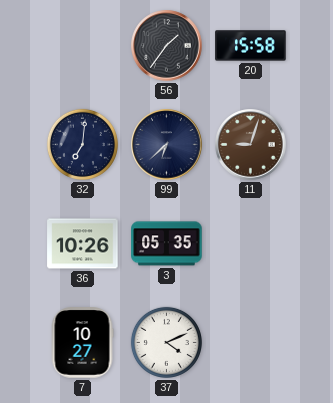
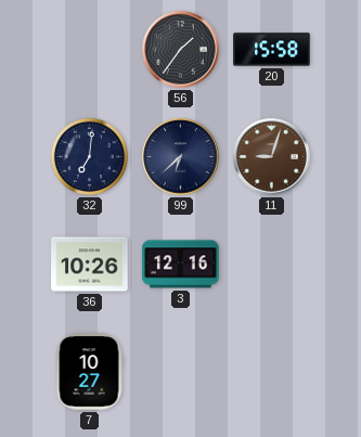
3: 05:35 -> 12:16 (181, 265)
37: 4:11 -> none (166, 342)
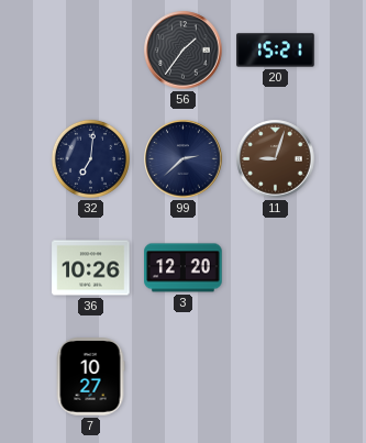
20: 15:58 -> 15:21 (276, 51)
99: 6:38 -> 2:38 (184, 159)
3: 12:16 -> 12:20 (184, 268)
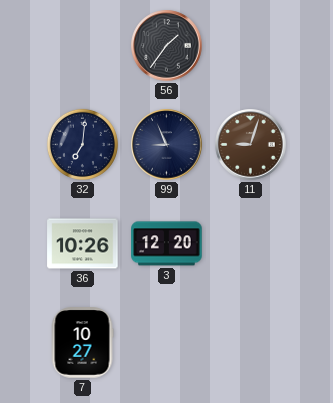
20: 15:21 -> none (276, 51)
99: 2:38 -> 8:56 (167, 145)
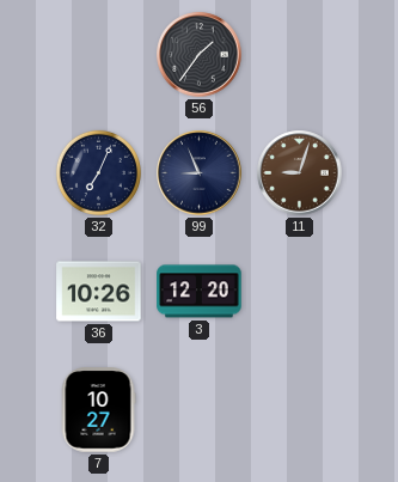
32: 7:01 -> 7:04 (98, 172)
